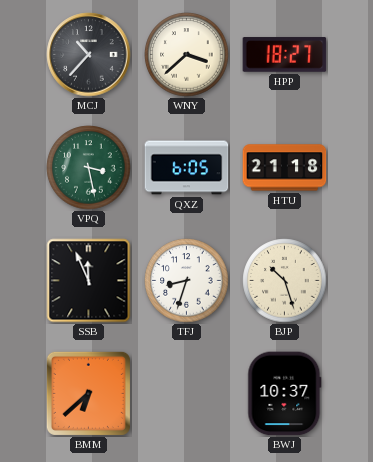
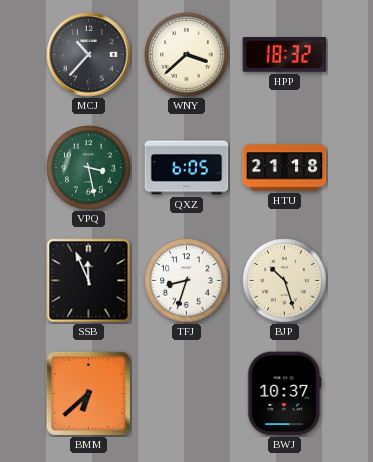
HPP: 18:27 -> 18:32 (285, 55)
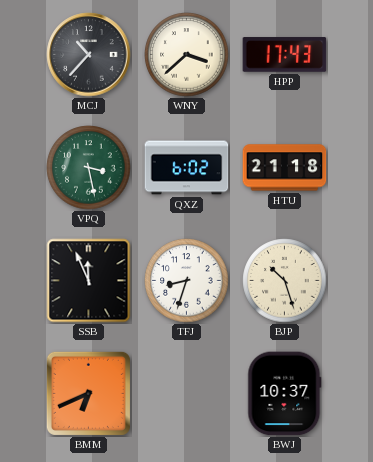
HPP: 18:32 -> 17:43 (285, 55)
QXZ: 6:05 -> 6:02 (187, 168)
BMM: 6:38 -> 6:41 (88, 393)
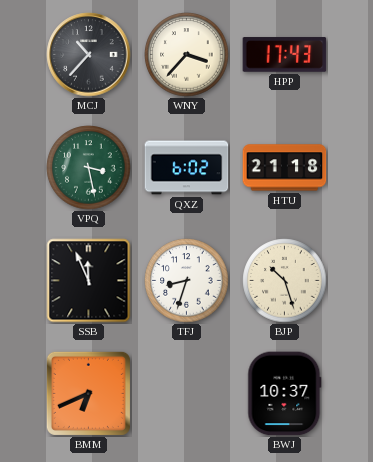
WNY: 3:38 -> 3:37 (187, 55)
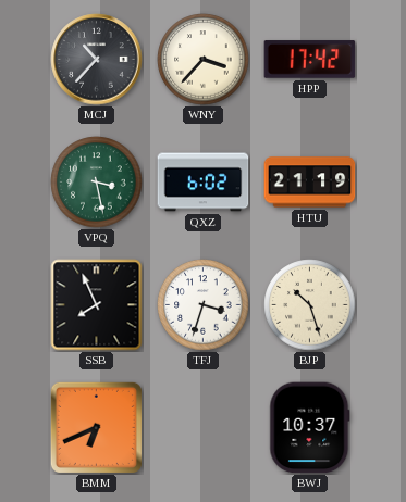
HPP: 17:43 -> 17:42 (310, 60)
HTU: 21:18 -> 21:19 (310, 183)
SSB: 11:56 -> 7:56 (97, 305)
TFJ: 8:33 -> 3:33 (204, 305)
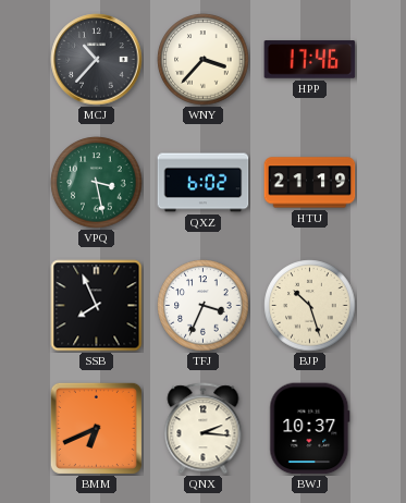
HPP: 17:42 -> 17:46 (310, 60)
TFJ: 3:33 -> 3:34 (204, 306)
QNX: none -> 2:16 (204, 429)
